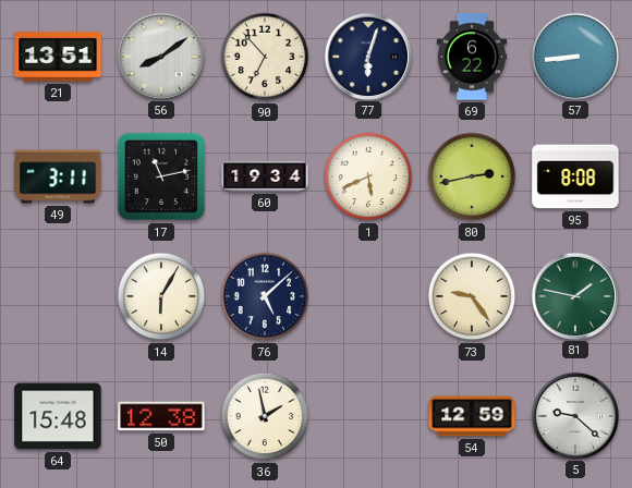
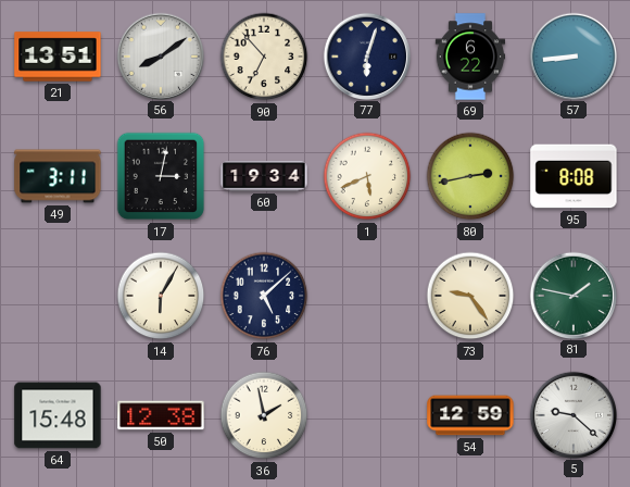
17: 11:13 -> 3:02 (161, 176)
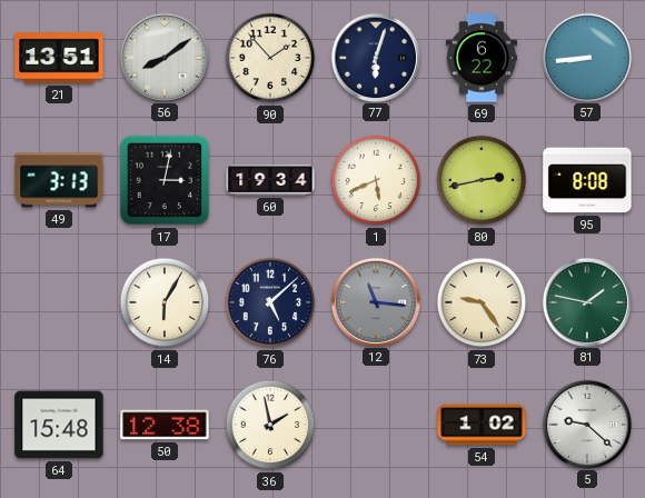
90: 6:53 -> 1:53 (270, 58)
49: 3:11 -> 3:13 (59, 180)
12: none -> 11:16 (375, 301)
54: 12:59 -> 1:02 (482, 425)
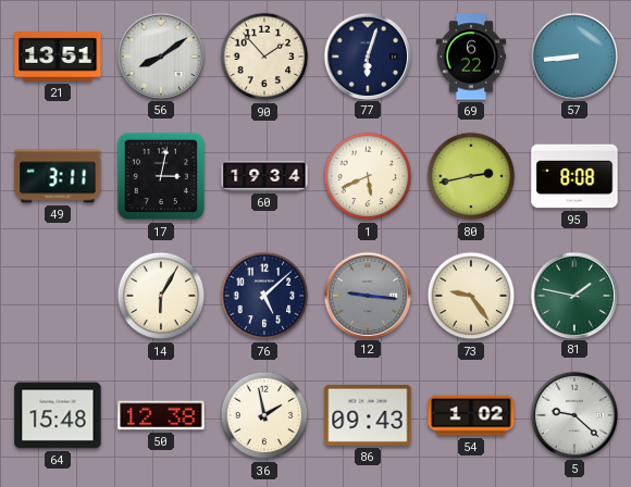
49: 3:13 -> 3:11 (58, 176)
12: 11:16 -> 9:16 (367, 295)
86: none -> 09:43 (368, 415)
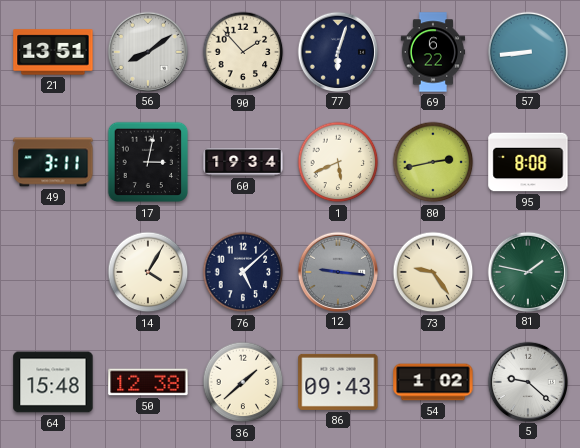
14: 6:05 -> 4:05 (148, 272)
36: 1:58 -> 1:38 (243, 382)
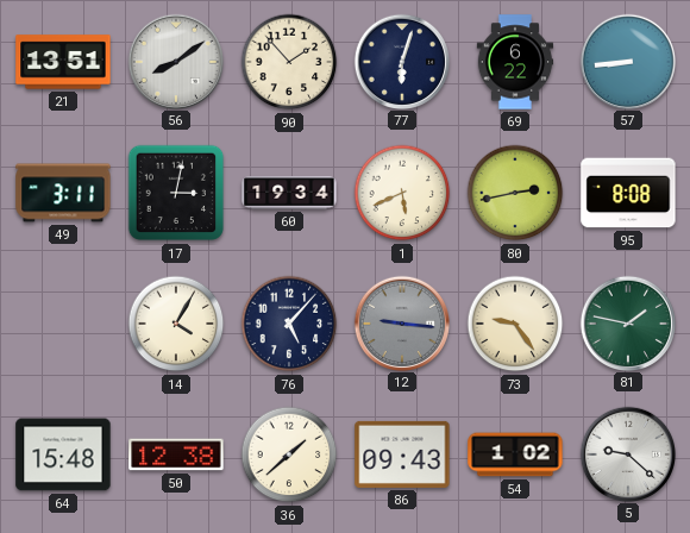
76: 5:08 -> 5:07 (289, 324)
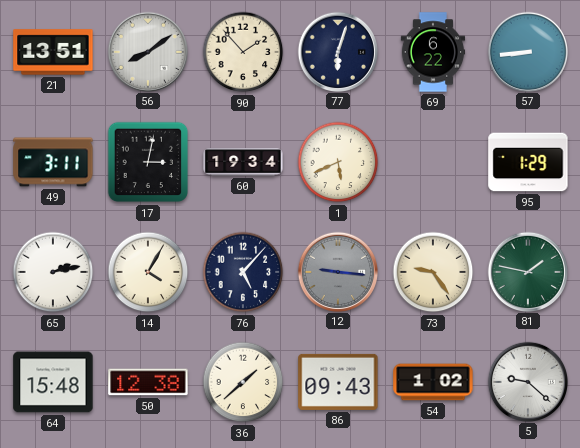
80: 2:43 -> none (515, 193)
95: 8:08 -> 1:29 (528, 162)
65: none -> 2:13 (53, 272)
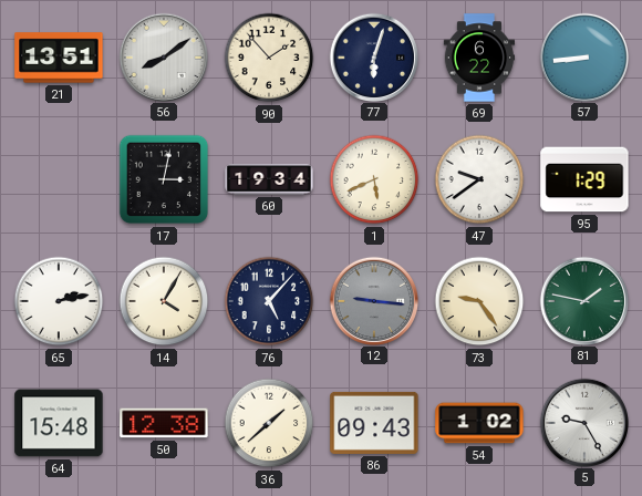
49: 3:11 -> none (53, 162)
47: none -> 9:39 (479, 179)
5: 9:22 -> 9:25 (583, 422)
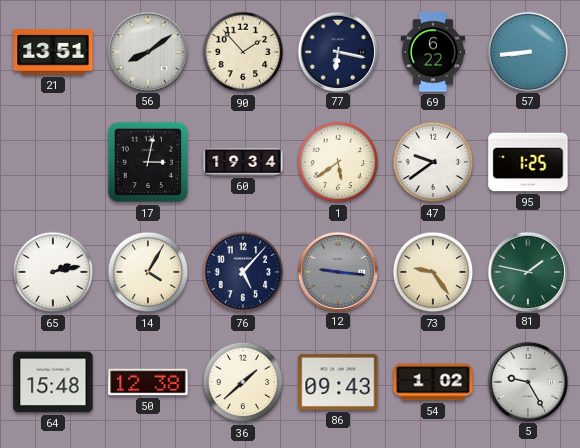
77: 6:03 -> 6:17 (337, 51)
1: 5:41 -> 5:39 (338, 162)
95: 1:29 -> 1:25 (528, 162)
